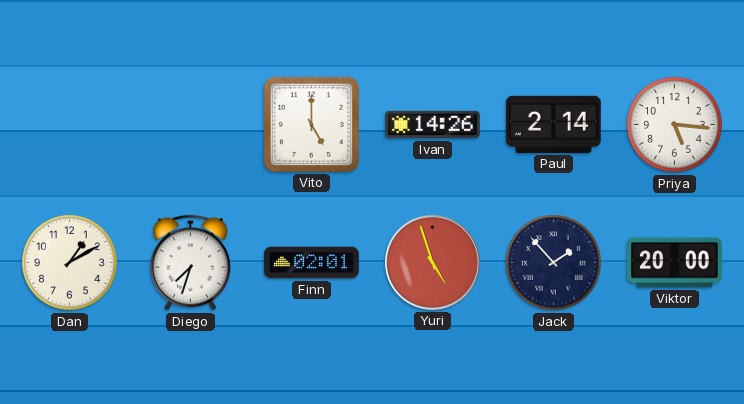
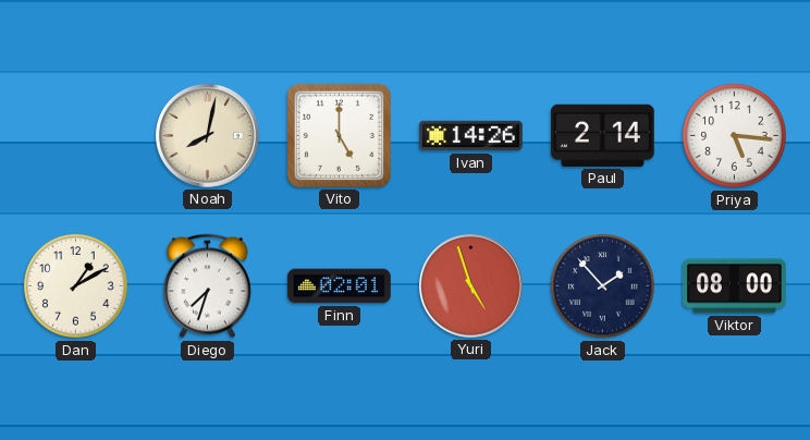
Noah: none -> 8:02 (208, 136)
Viktor: 20:00 -> 08:00 (735, 286)
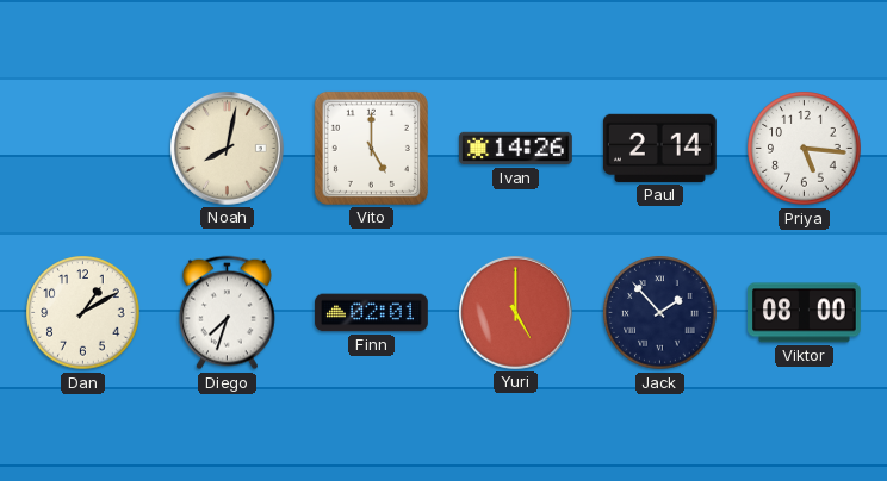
Yuri: 4:57 -> 5:00 (516, 313)
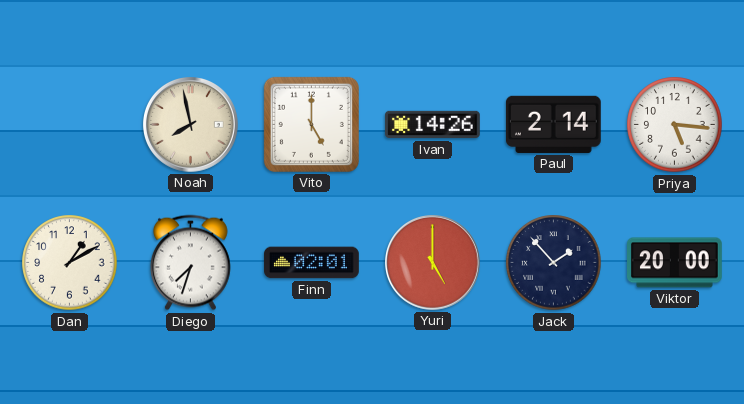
Noah: 8:02 -> 7:58 (191, 125)
Viktor: 08:00 -> 20:00 (675, 263)
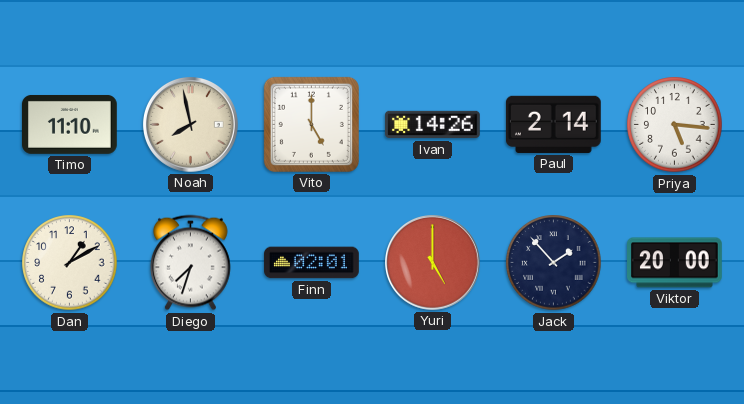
Timo: none -> 11:10 (70, 124)
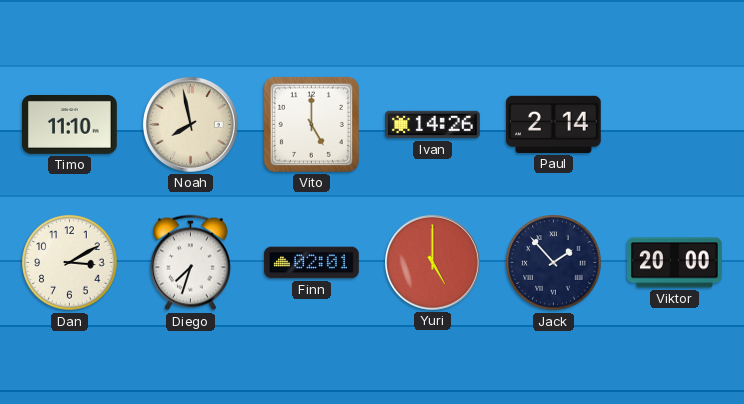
Priya: 5:16 -> none (675, 125)
Dan: 1:10 -> 3:10 (70, 263)
